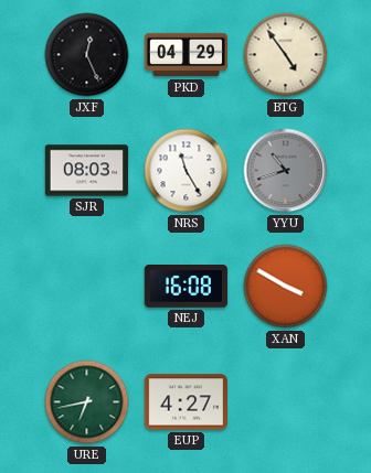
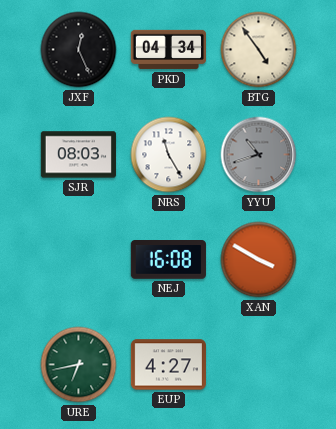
PKD: 04:29 -> 04:34 (168, 50)
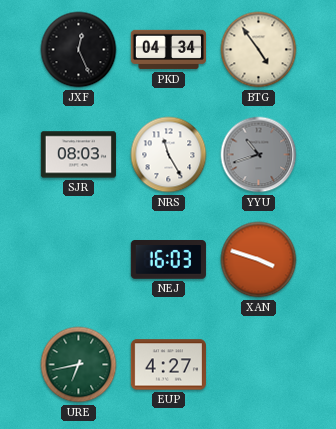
NEJ: 16:08 -> 16:03 (168, 260)
XAN: 3:50 -> 3:48 (259, 260)
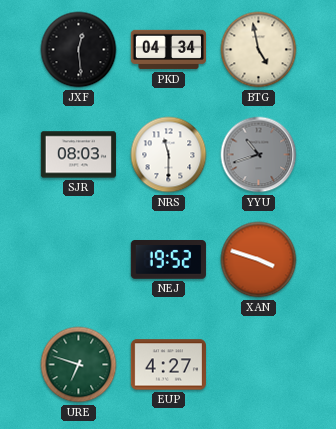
JXF: 12:26 -> 12:29 (79, 50)
BTG: 4:54 -> 4:58 (259, 50)
NRS: 11:25 -> 11:30 (169, 155)
NEJ: 16:03 -> 19:52 (168, 260)
URE: 6:43 -> 6:48 (79, 365)
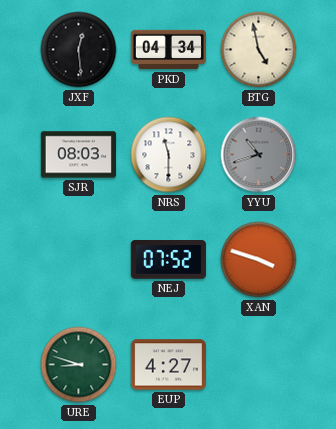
NEJ: 19:52 -> 07:52 (168, 260)
URE: 6:48 -> 8:48 (79, 365)
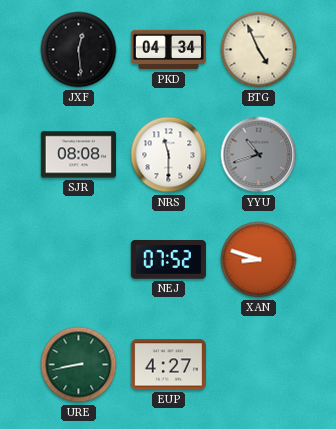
BTG: 4:58 -> 4:56 (259, 50)
SJR: 08:03 -> 08:08 (78, 155)
XAN: 3:48 -> 8:48 (259, 260)
URE: 8:48 -> 8:43 (79, 365)
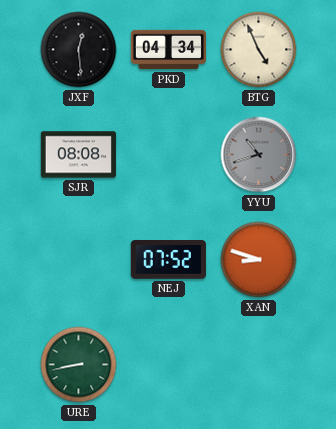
NRS: 11:30 -> none (169, 155)
EUP: 4:27 -> none (168, 365)
